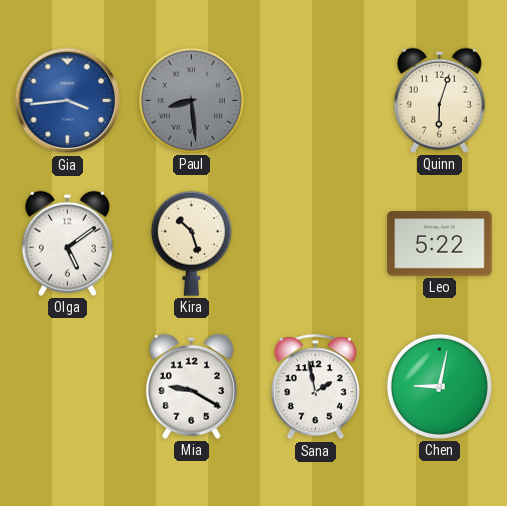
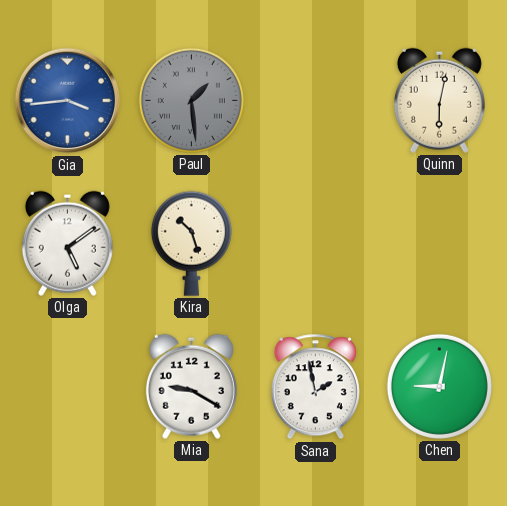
Paul: 8:29 -> 1:29 (191, 100)
Quinn: 6:03 -> 6:02 (439, 100)
Leo: 5:22 -> none (440, 244)
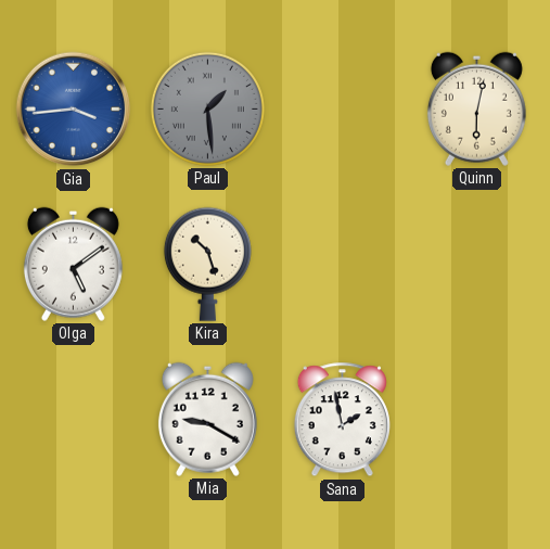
Chen: 9:02 -> none (439, 386)
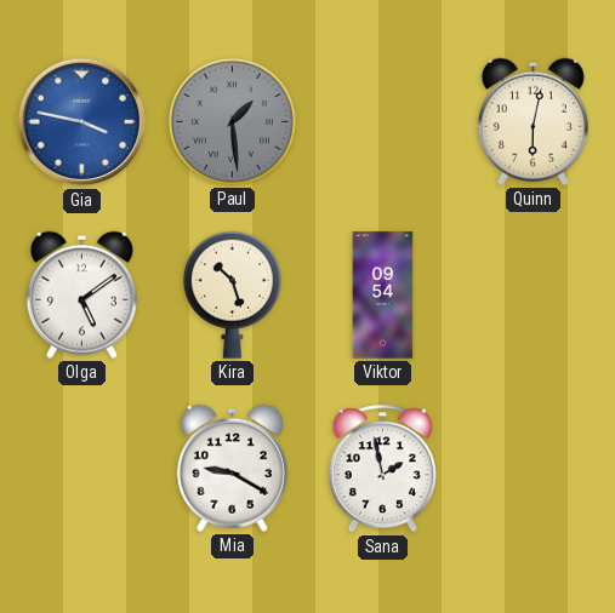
Gia: 3:44 -> 3:47 (82, 122)
Viktor: none -> 09:54 (383, 296)
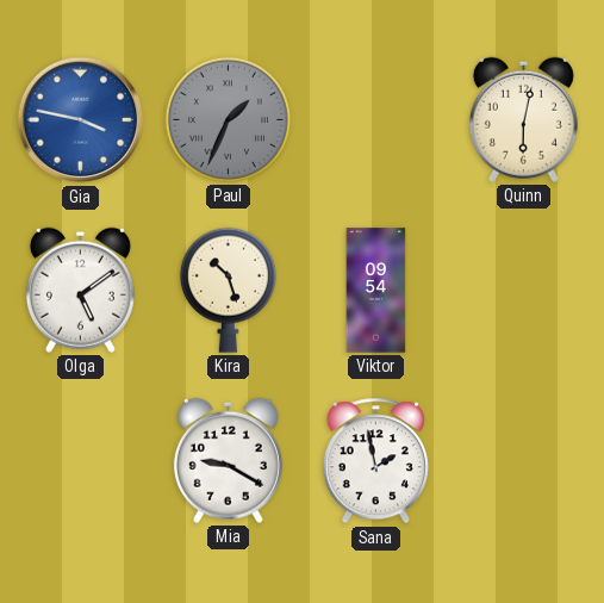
Paul: 1:29 -> 1:34 (228, 119)
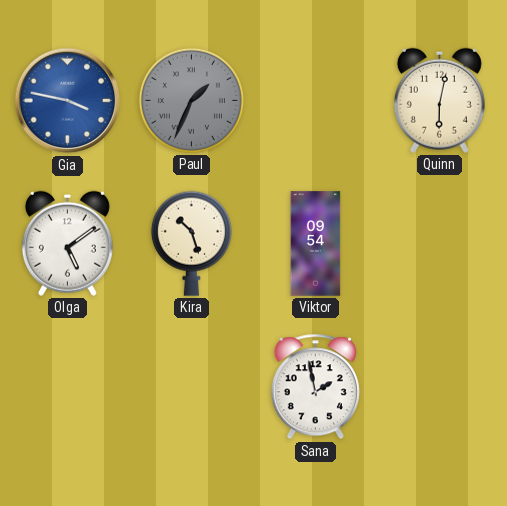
Mia: 9:20 -> none (228, 460)
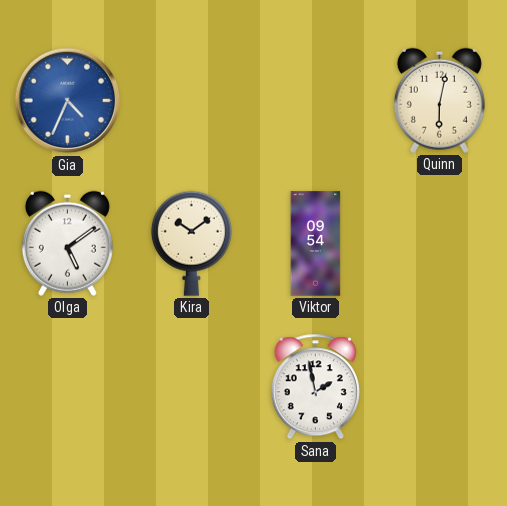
Gia: 3:47 -> 4:34 (68, 101)
Paul: 1:34 -> none (191, 100)
Kira: 10:27 -> 10:09 (191, 243)
